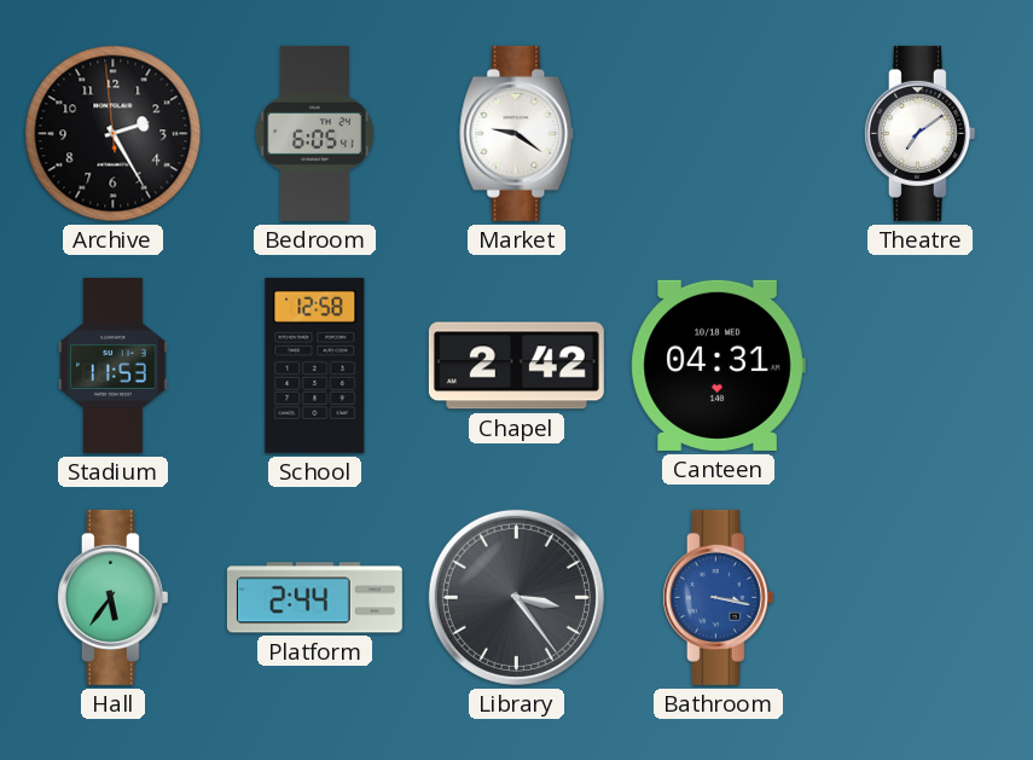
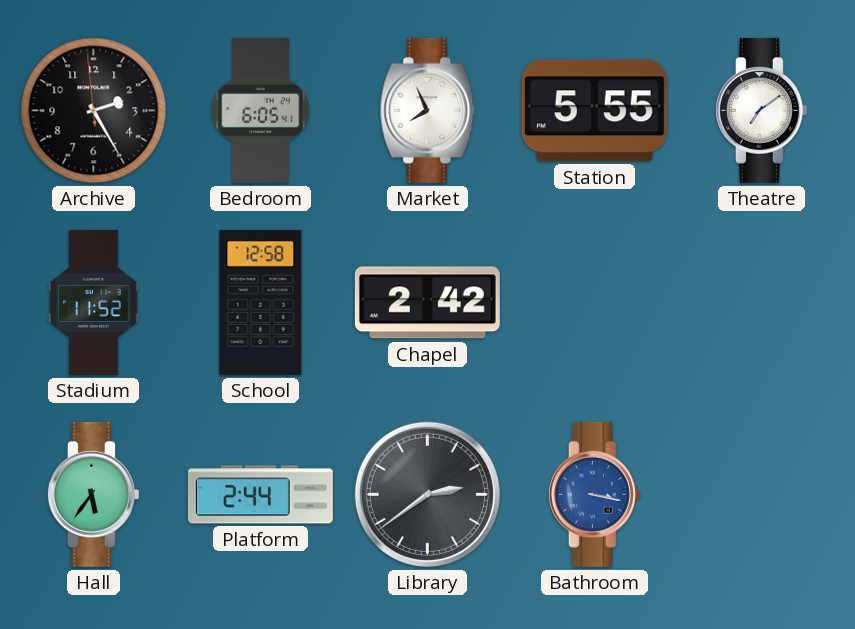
Market: 9:21 -> 7:56 (428, 110)
Station: none -> 5:55 (594, 111)
Stadium: 11:53 -> 11:52 (94, 302)
Canteen: 04:31 -> none (718, 365)
Library: 3:24 -> 2:39 (427, 494)
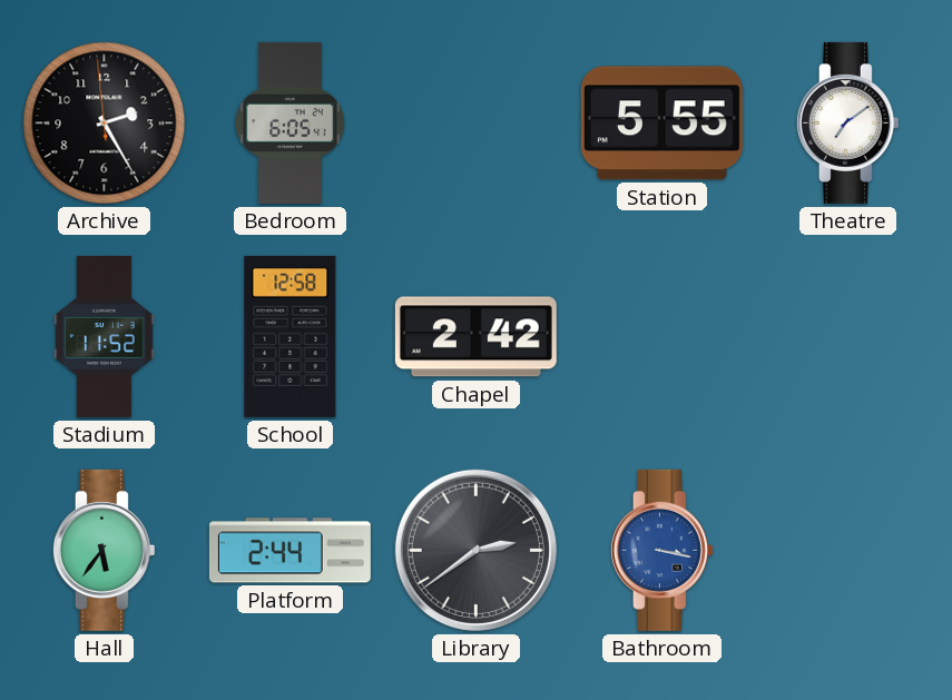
Market: 7:56 -> none (428, 110)
